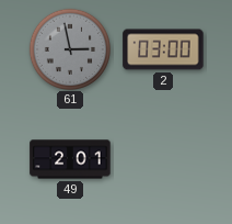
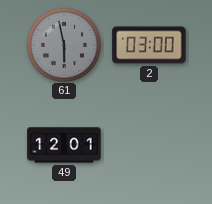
61: 2:58 -> 5:58 (63, 44)
49: 2:01 -> 12:01 (64, 145)
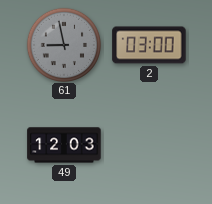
61: 5:58 -> 8:58 (63, 44)
49: 12:01 -> 12:03 (64, 145)
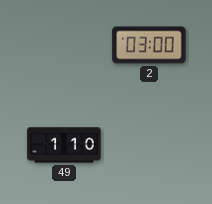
61: 8:58 -> none (63, 44)
49: 12:03 -> 1:10 (64, 145)
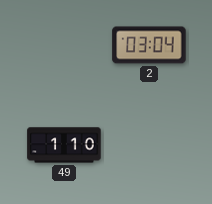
2: 03:00 -> 03:04 (149, 45)
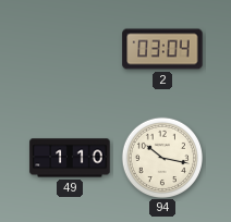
94: none -> 10:17 (161, 157)
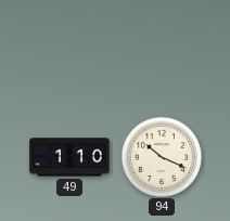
2: 03:04 -> none (162, 49)
94: 10:17 -> 10:19 (161, 156)
